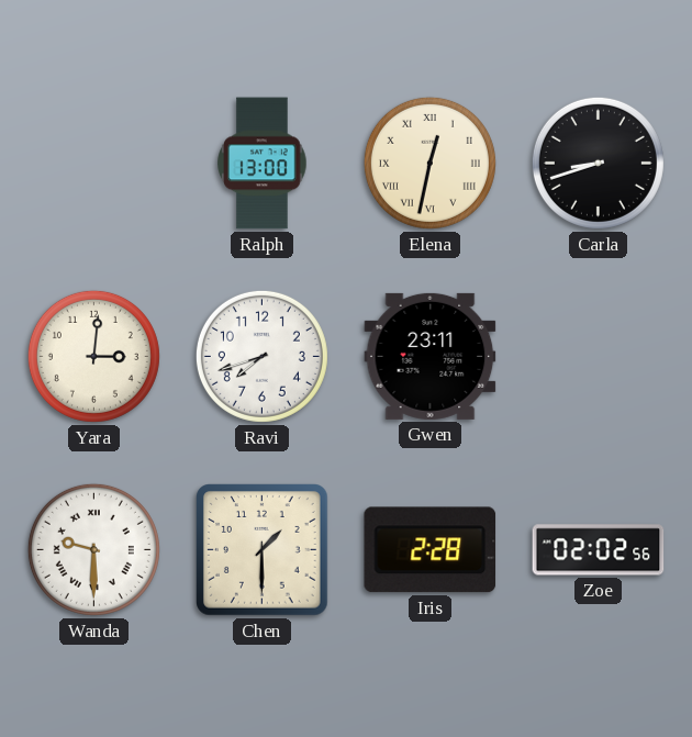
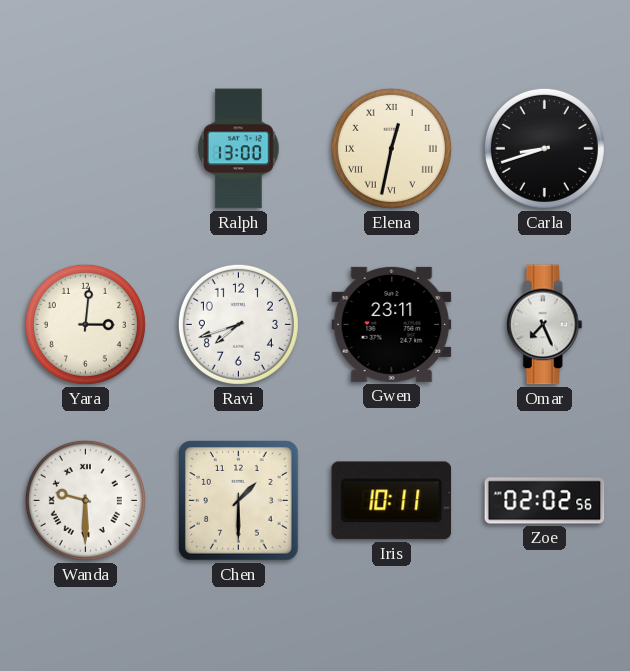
Omar: none -> 7:26 (544, 325)
Iris: 2:28 -> 10:11 (392, 501)
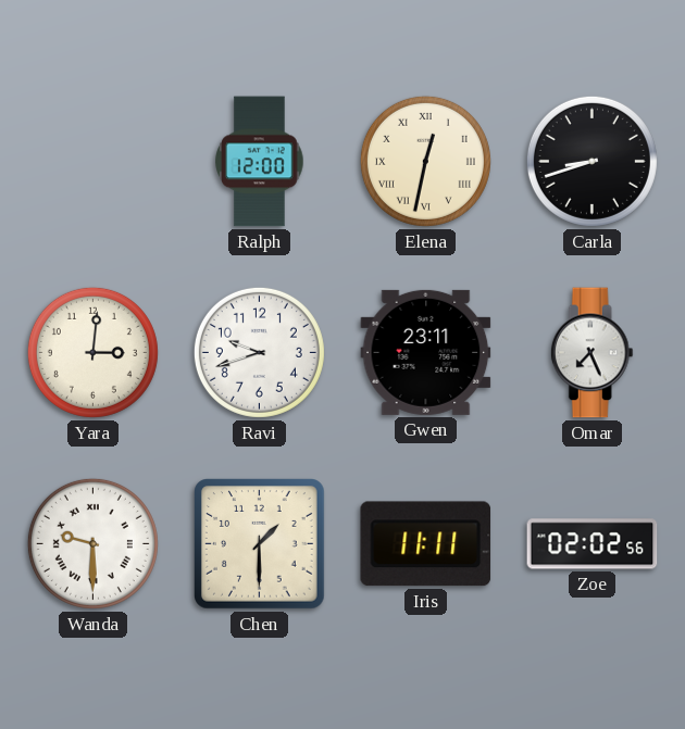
Ralph: 13:00 -> 12:00 (260, 162)
Ravi: 7:42 -> 9:42 (259, 352)
Iris: 10:11 -> 11:11 (426, 544)
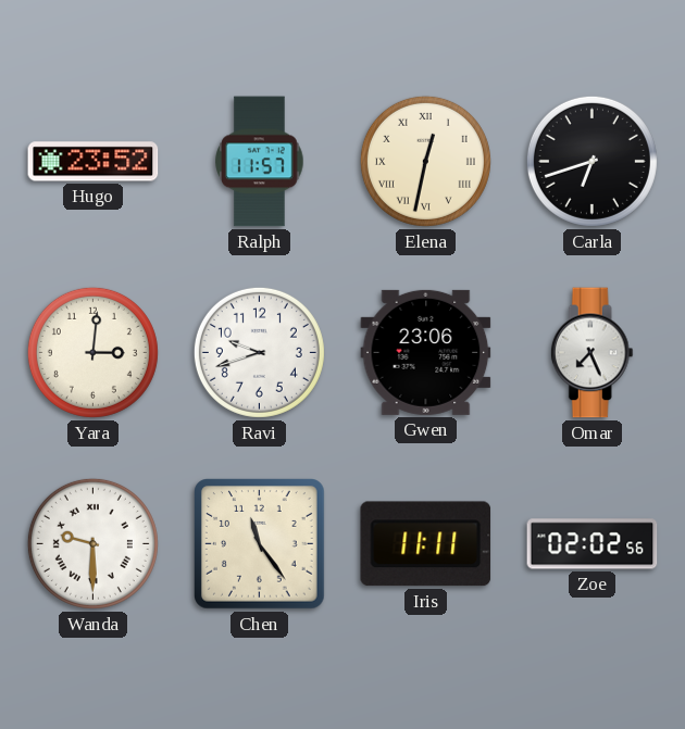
Hugo: none -> 23:52 (94, 162)
Ralph: 12:00 -> 11:57 (260, 162)
Carla: 8:42 -> 6:42 (591, 161)
Gwen: 23:11 -> 23:06 (426, 352)
Chen: 1:30 -> 11:24 (260, 544)
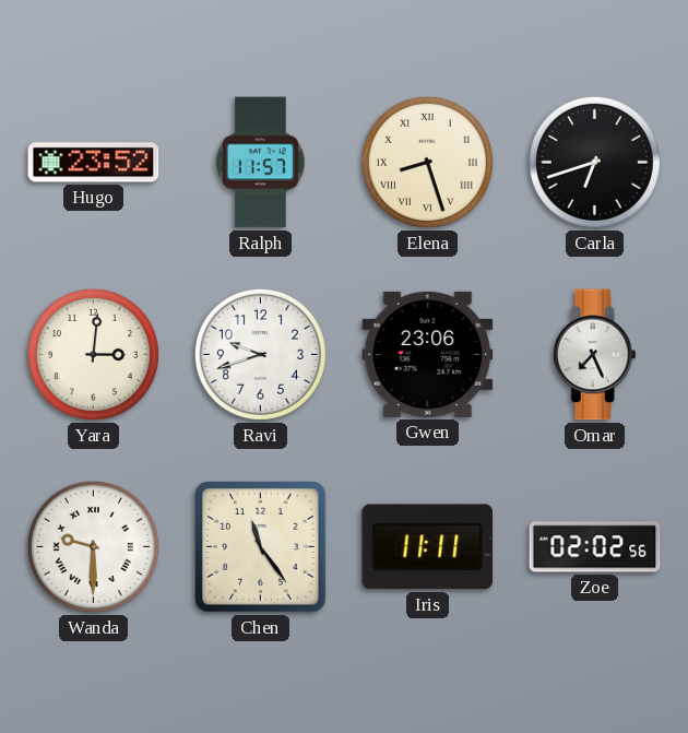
Elena: 12:32 -> 8:27 (427, 162)
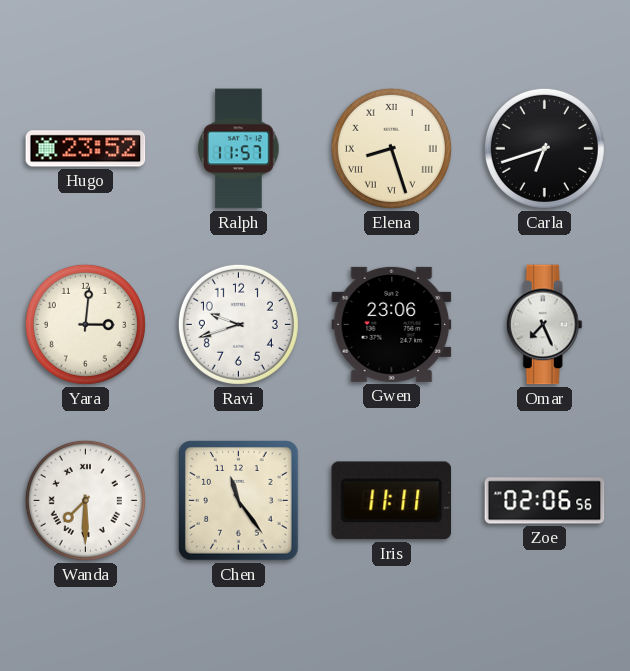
Wanda: 9:30 -> 7:30 (85, 500)
Zoe: 02:02 -> 02:06 (545, 501)
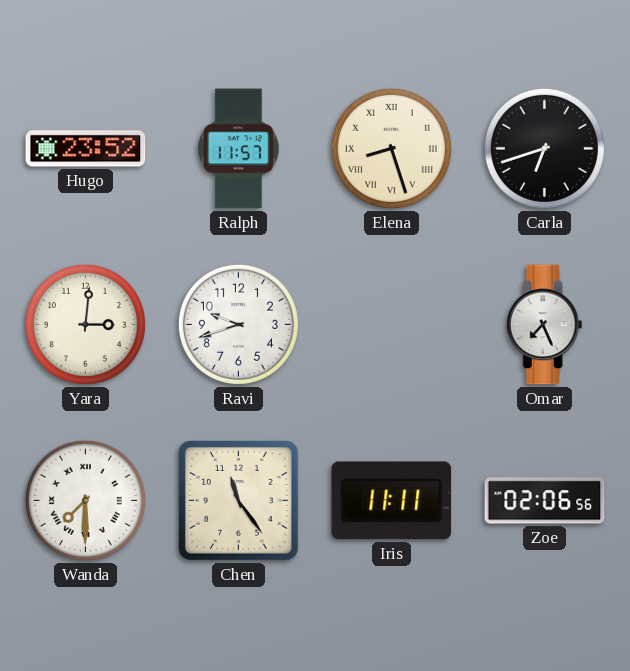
Gwen: 23:06 -> none (392, 324)
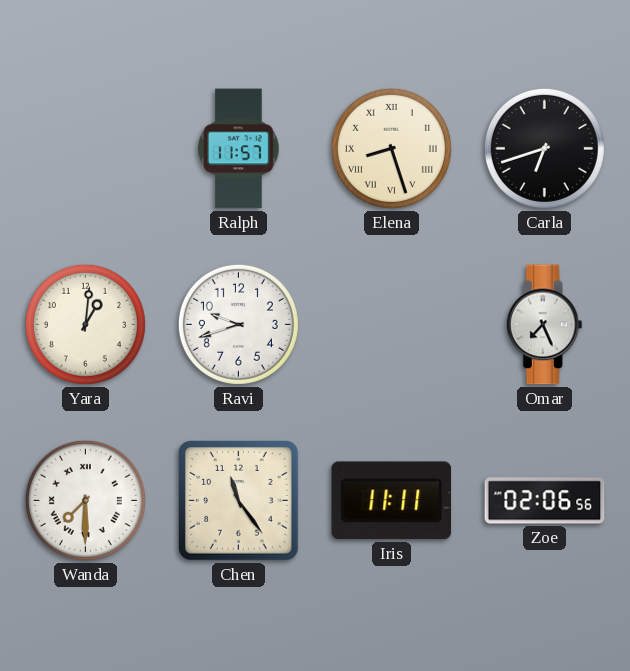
Hugo: 23:52 -> none (86, 149)
Yara: 3:01 -> 1:01 (85, 324)
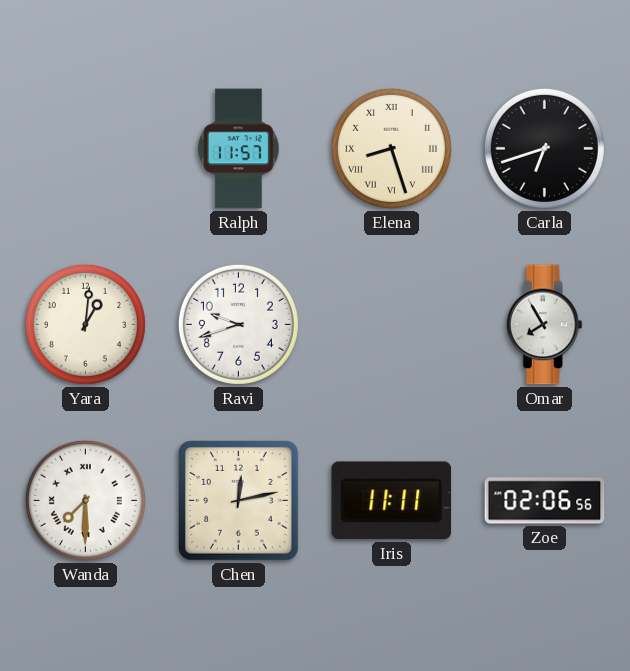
Omar: 7:26 -> 7:55 (544, 325)
Chen: 11:24 -> 12:13 (239, 501)
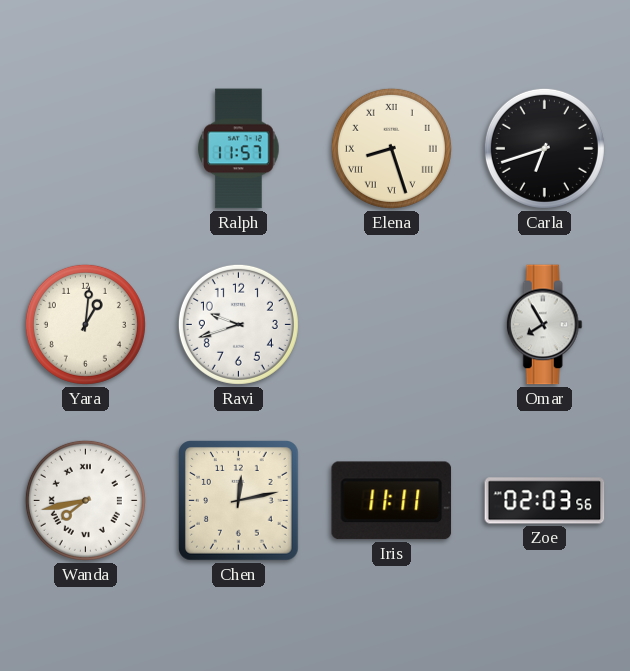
Wanda: 7:30 -> 7:43 (85, 500)
Zoe: 02:06 -> 02:03 (545, 501)
